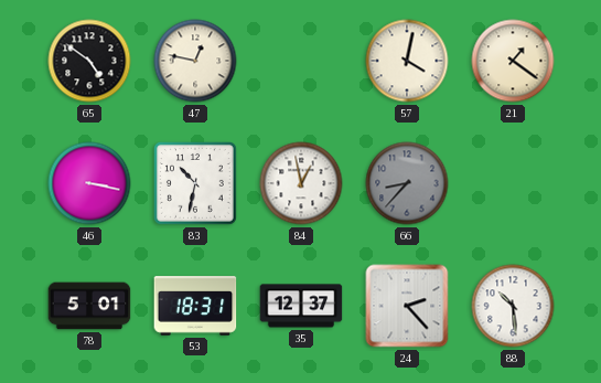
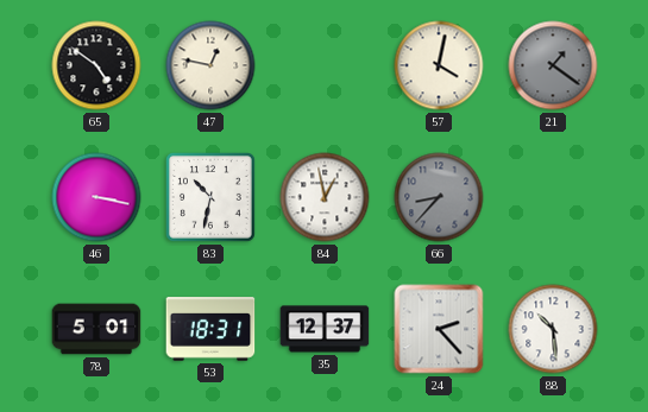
21 dial: cream -> grey (553, 65)
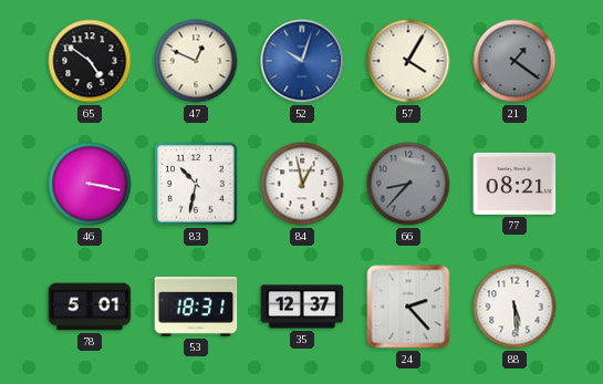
47: 12:47 -> 12:49 (196, 61)
52: none -> 10:03 (302, 61)
57: 4:02 -> 4:05 (408, 61)
77: none -> 08:21 (514, 184)
88: 10:29 -> 5:29 (514, 307)
